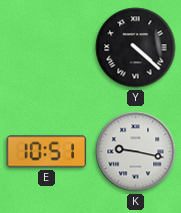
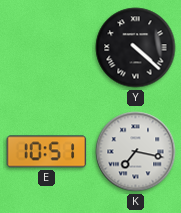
K: 9:17 -> 7:17 (136, 152)
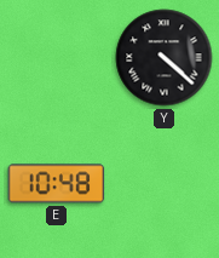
E: 10:51 -> 10:48 (57, 184)
K: 7:17 -> none (136, 152)
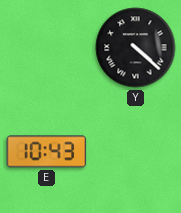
E: 10:48 -> 10:43 (47, 152)
